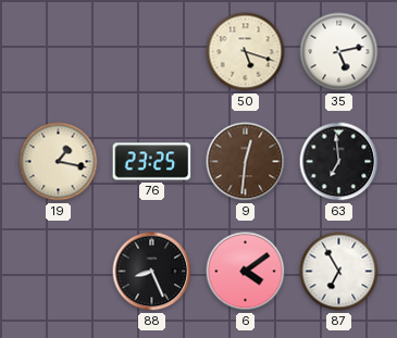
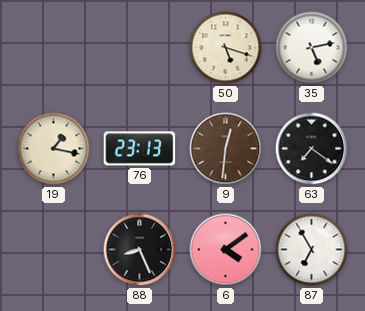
76: 23:25 -> 23:13 (140, 149)
63: 6:59 -> 7:21 (312, 149)
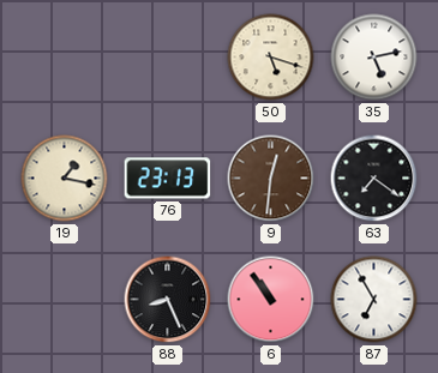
6: 4:09 -> 10:54 (271, 300)
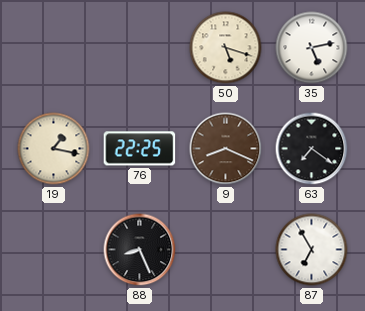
76: 23:13 -> 22:25 (140, 149)
9: 12:31 -> 8:19 (226, 149)
6: 10:54 -> none (271, 300)
